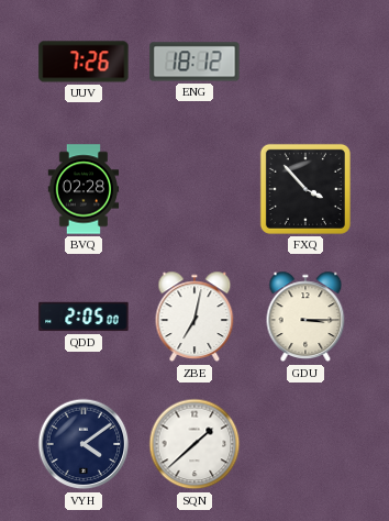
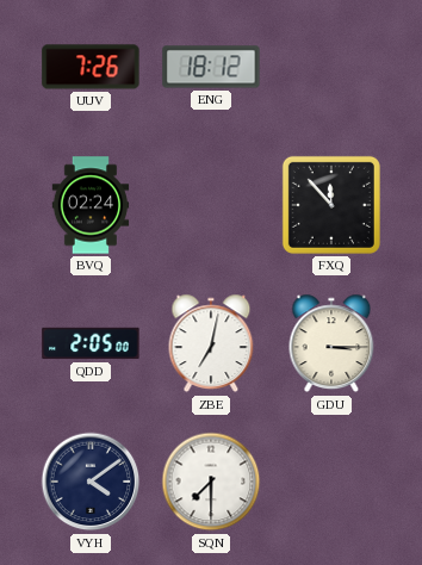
BVQ: 02:28 -> 02:24 (91, 205)
FXQ: 3:53 -> 11:53 (331, 205)
SQN: 1:38 -> 7:30 (211, 482)
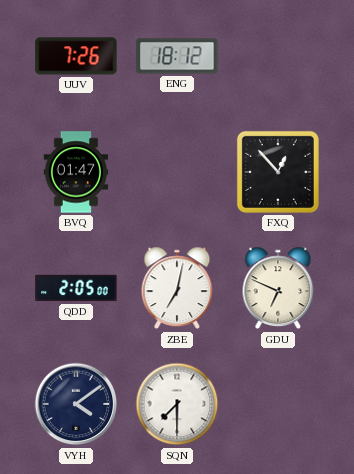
BVQ: 02:24 -> 01:47 (76, 172)
FXQ: 11:53 -> 12:53 (278, 172)
GDU: 3:15 -> 6:49 (278, 288)
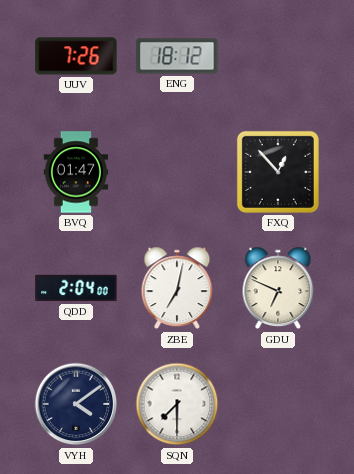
QDD: 2:05 -> 2:04 (76, 288)
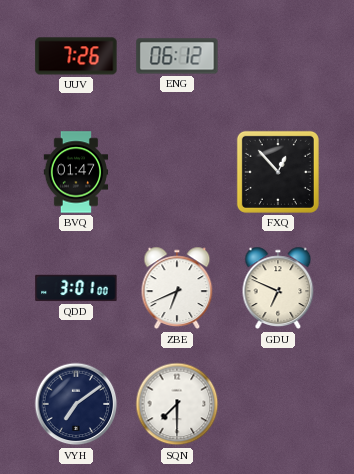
ENG: 18:12 -> 06:12 (177, 56)
QDD: 2:04 -> 3:01 (76, 288)
ZBE: 7:02 -> 6:41 (177, 288)
VYH: 4:09 -> 7:09 (76, 404)
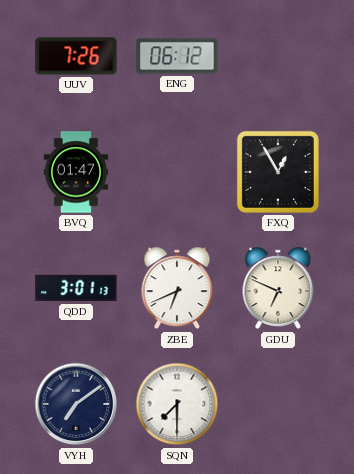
FXQ: 12:53 -> 12:55 (278, 172)
QDD: 3:01:00 -> 3:01:13 (76, 288)
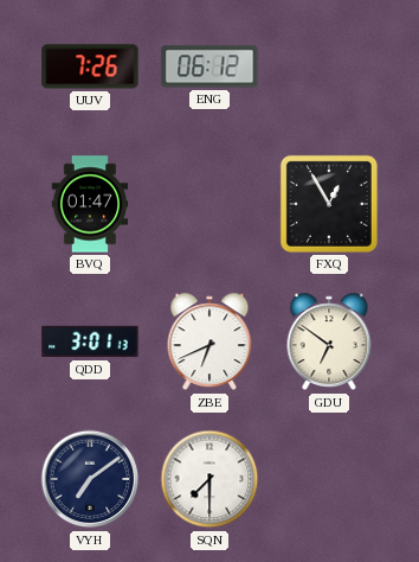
GDU: 6:49 -> 6:51 (329, 341)
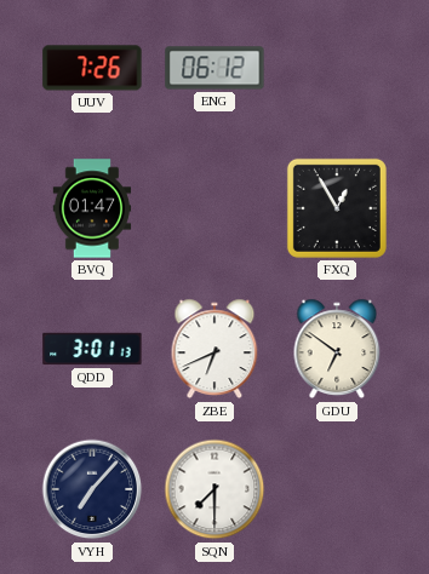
VYH: 7:09 -> 7:07 (92, 489)
